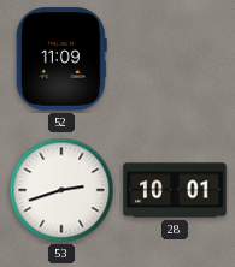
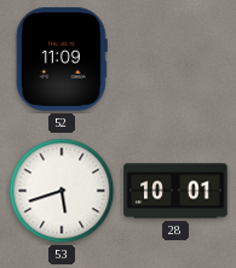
53: 2:42 -> 5:42 (62, 191)
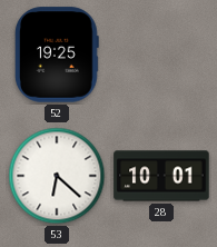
52: 11:09 -> 19:25 (58, 55)
53: 5:42 -> 6:22 (57, 176)
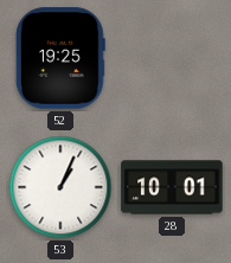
53: 6:22 -> 1:04 (60, 187)
